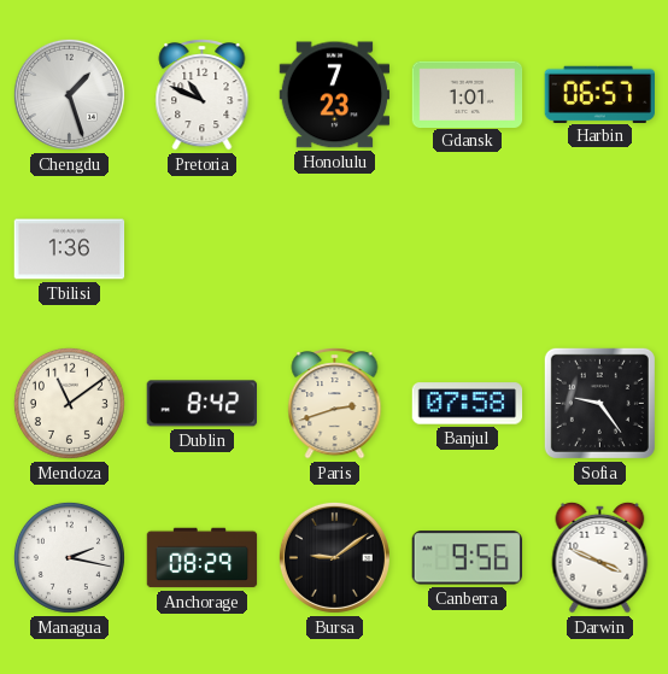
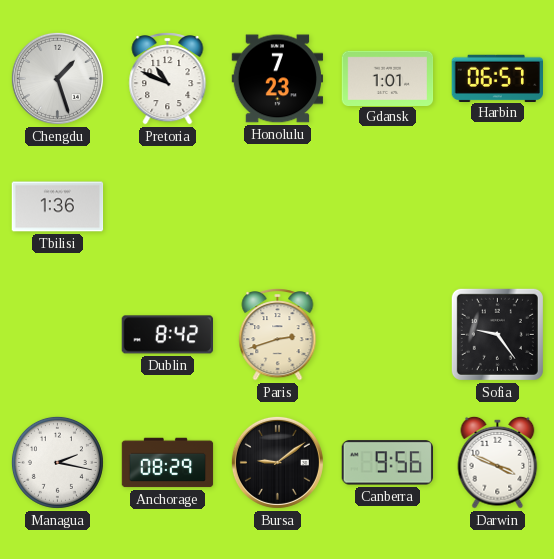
Mendoza: 11:09 -> none (69, 403)
Banjul: 07:58 -> none (468, 404)
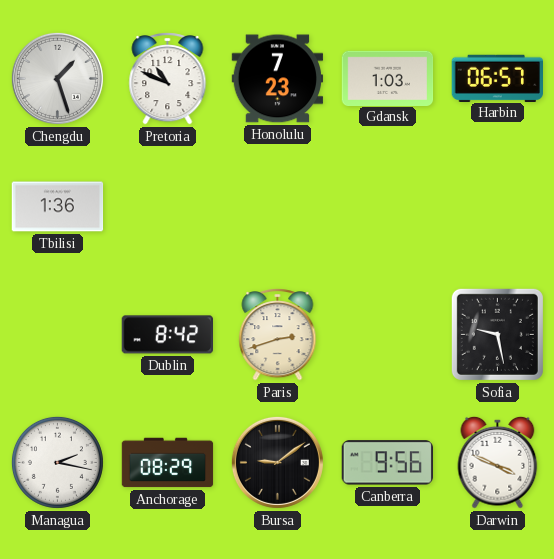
Gdansk: 1:01 -> 1:03 (388, 78)
Sofia: 9:24 -> 9:28 (497, 334)
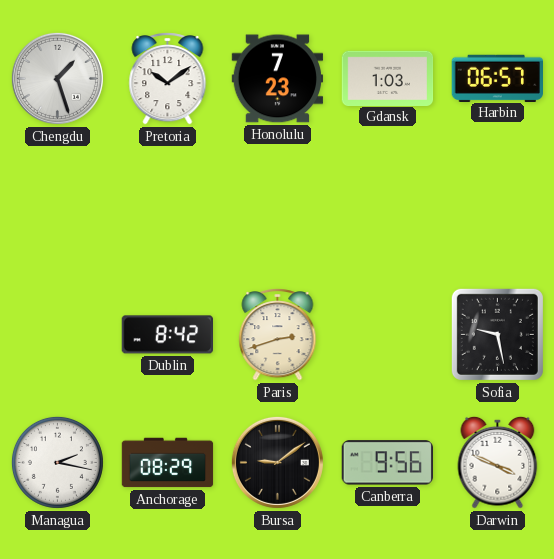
Pretoria: 10:49 -> 10:09 (168, 79)
Tbilisi: 1:36 -> none (58, 207)
